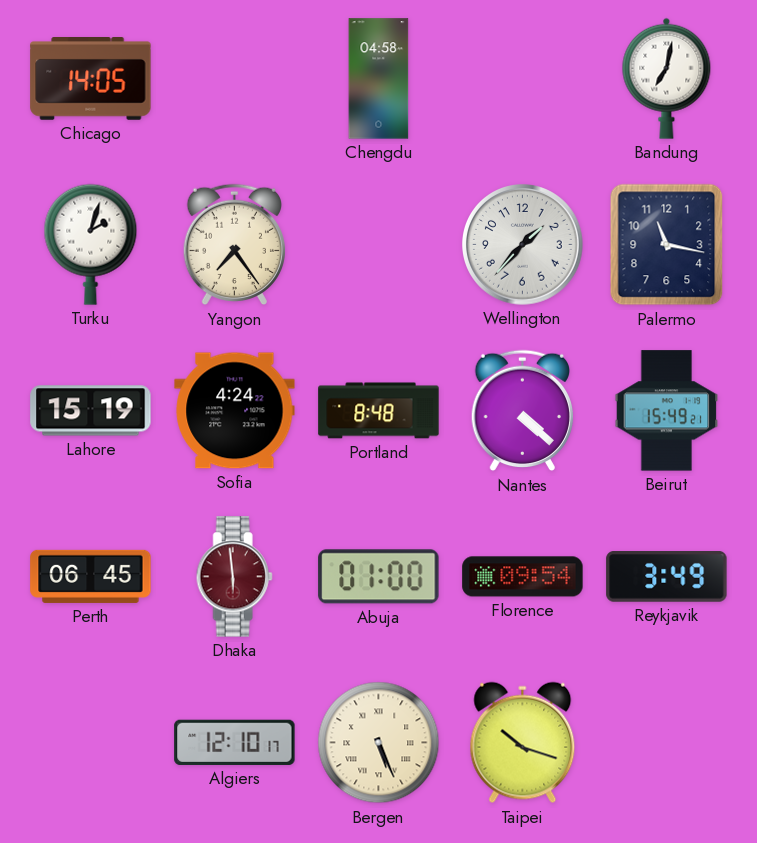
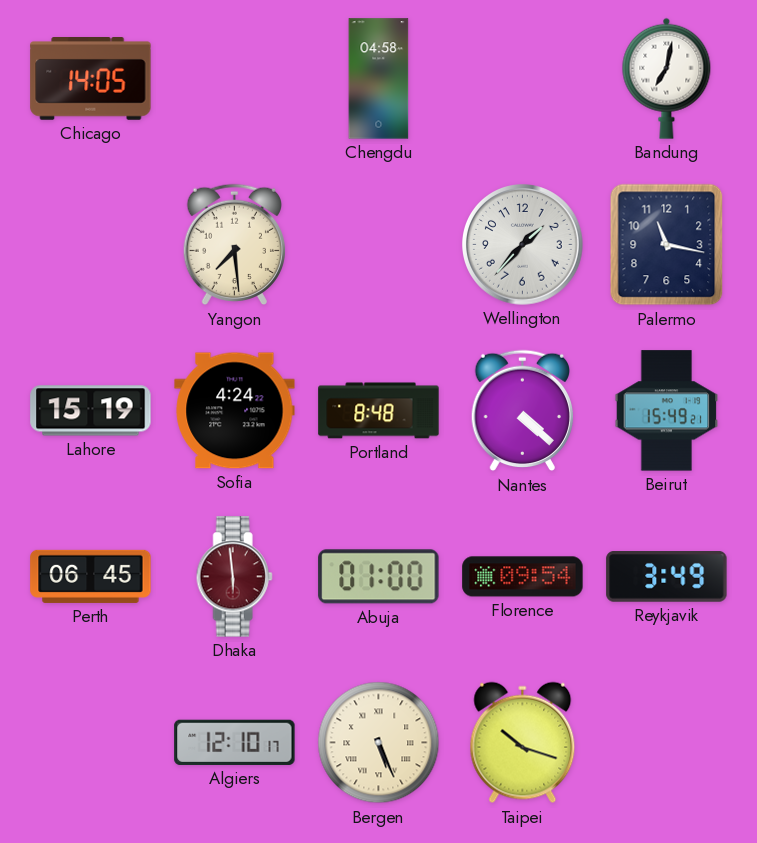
Turku: 2:03 -> none (91, 244)
Yangon: 7:24 -> 7:29 (234, 245)
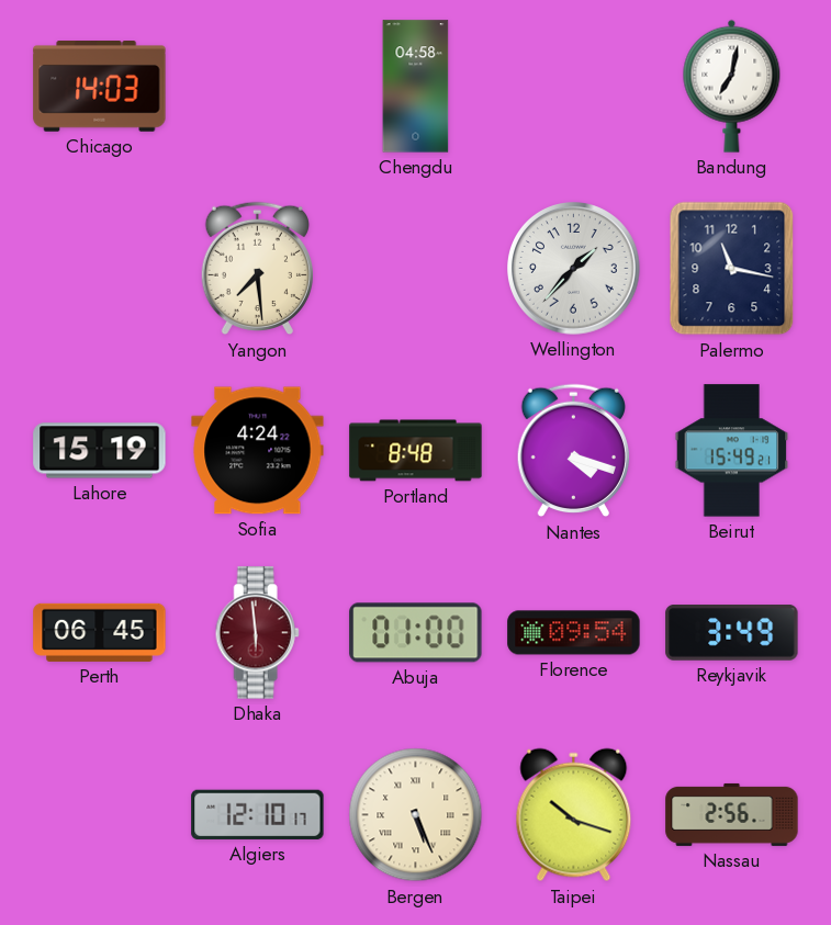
Chicago: 14:05 -> 14:03 (100, 87)
Nantes: 4:22 -> 4:18 (573, 451)
Nassau: none -> 2:56 (732, 814)
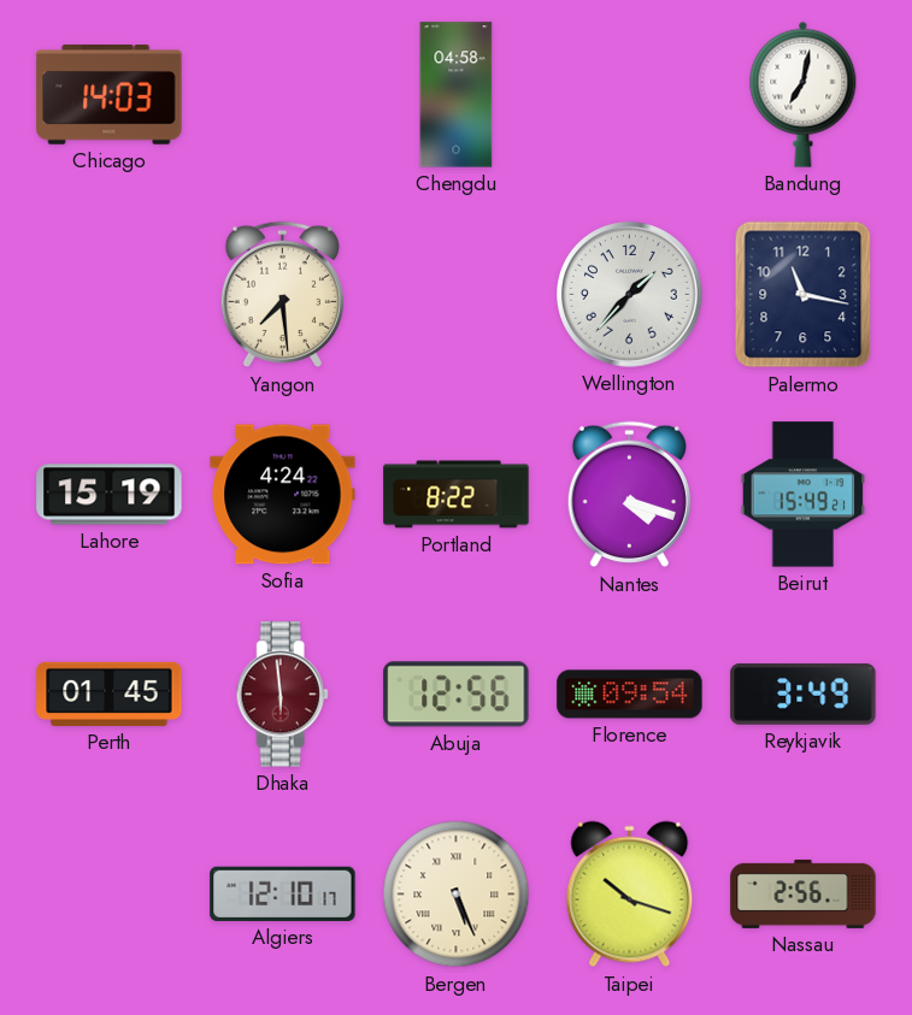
Portland: 8:48 -> 8:22 (457, 495)
Perth: 06:45 -> 01:45 (110, 694)
Abuja: 01:00 -> 12:56 (457, 695)
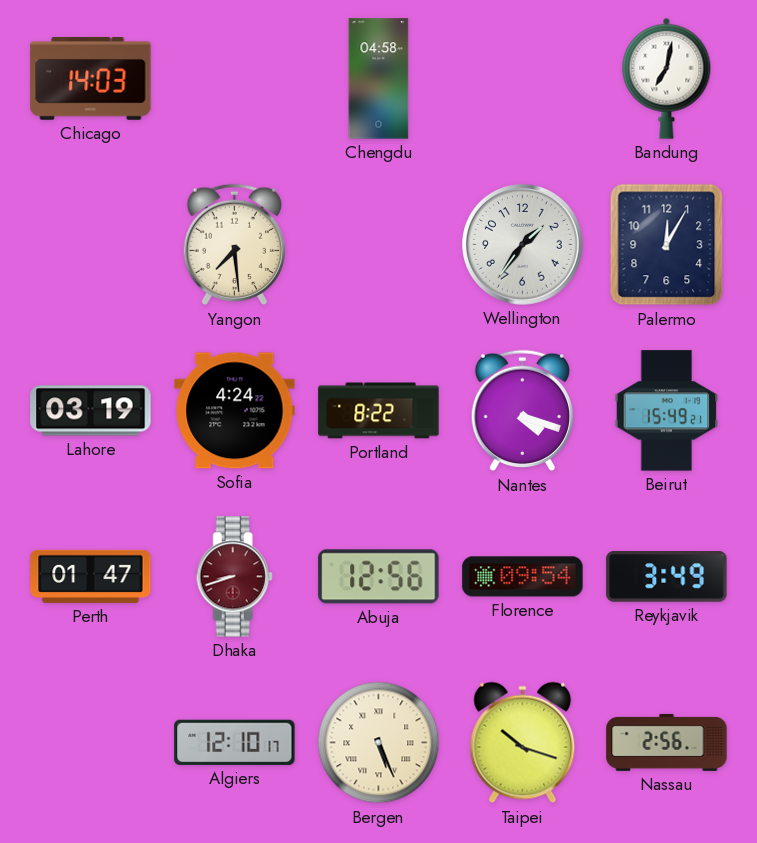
Wellington: 1:37 -> 1:36 (523, 245)
Palermo: 11:17 -> 12:05 (667, 245)
Lahore: 15:19 -> 03:19 (91, 411)
Perth: 01:45 -> 01:47 (91, 576)
Dhaka: 5:59 -> 8:42 (234, 577)
